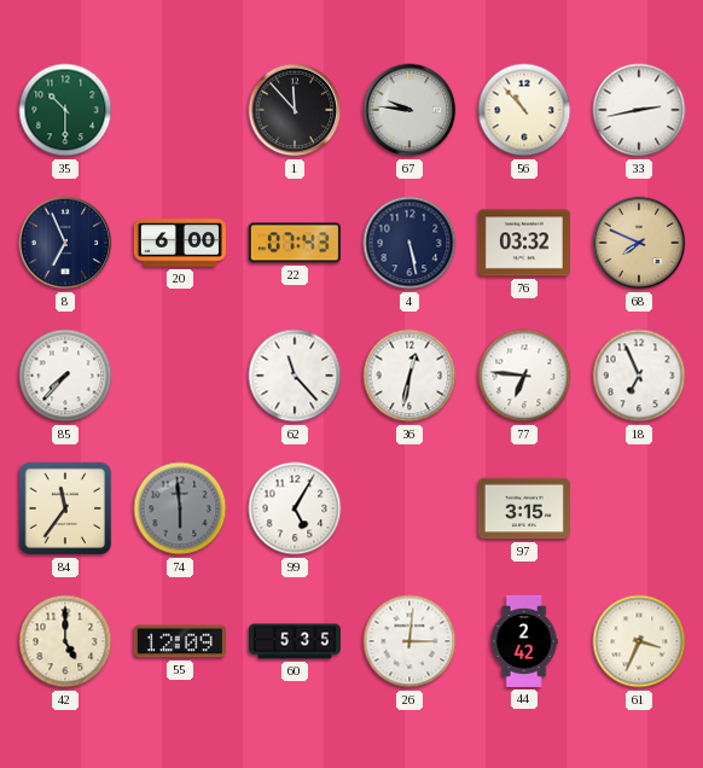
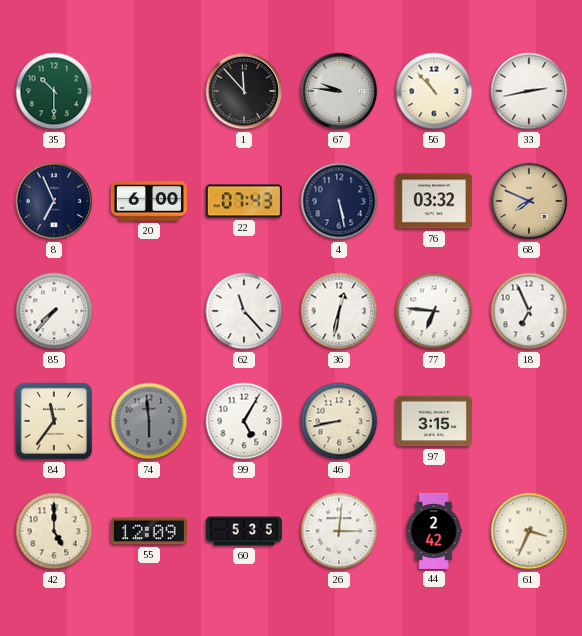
46: none -> 8:43 (339, 421)
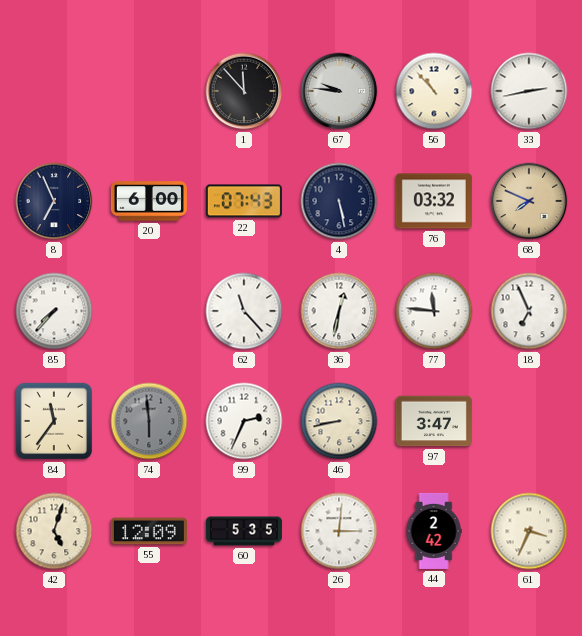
35: 10:30 -> none (54, 91)
77: 6:46 -> 11:46 (434, 311)
99: 5:05 -> 2:34 (244, 421)
97: 3:15 -> 3:47 (434, 421)
42: 5:00 -> 5:03 (54, 531)
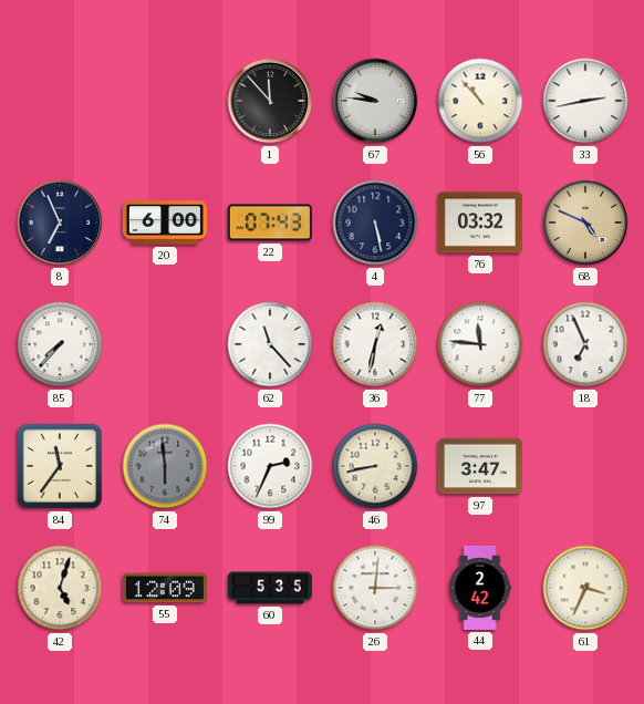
68: 7:49 -> 4:49 (585, 222)
